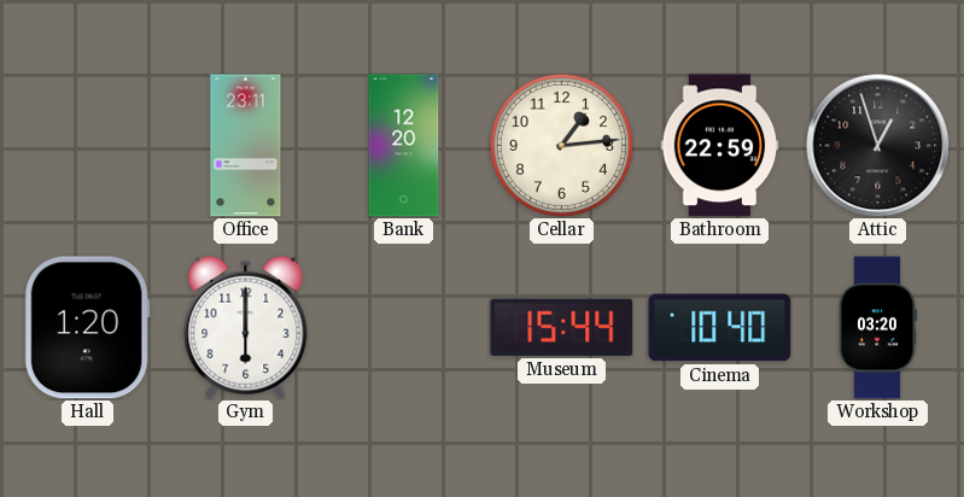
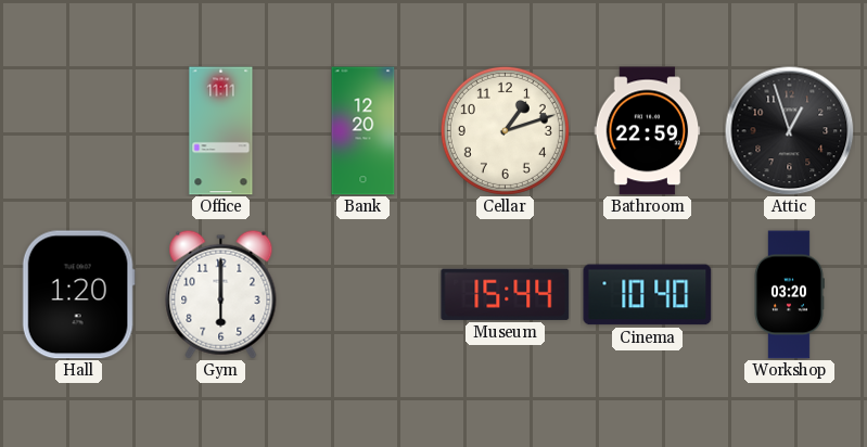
Office: 23:11 -> 11:11 (221, 131)
Cellar: 1:14 -> 1:12 (505, 130)
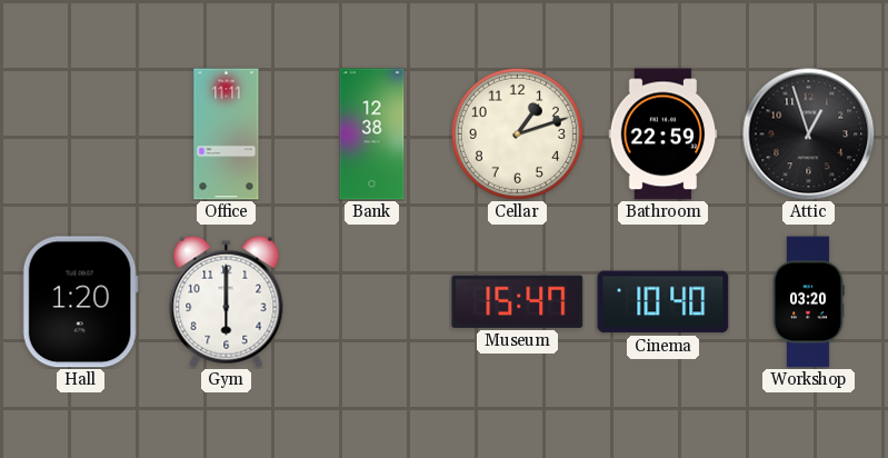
Bank: 12:20 -> 12:38 (372, 135)
Museum: 15:44 -> 15:47 (518, 301)
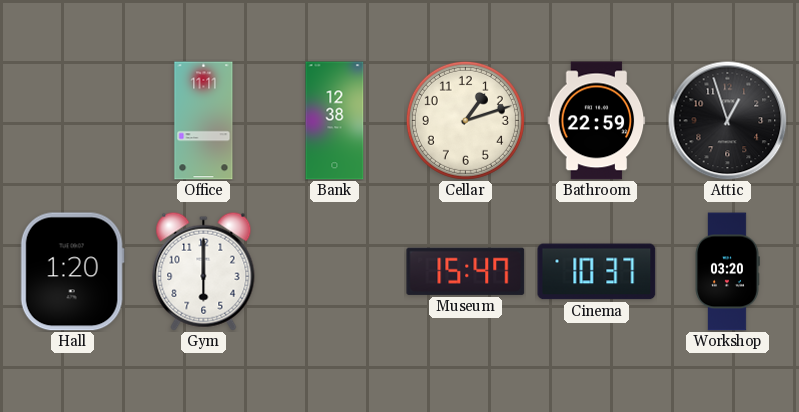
Cinema: 10:40 -> 10:37 (597, 272)
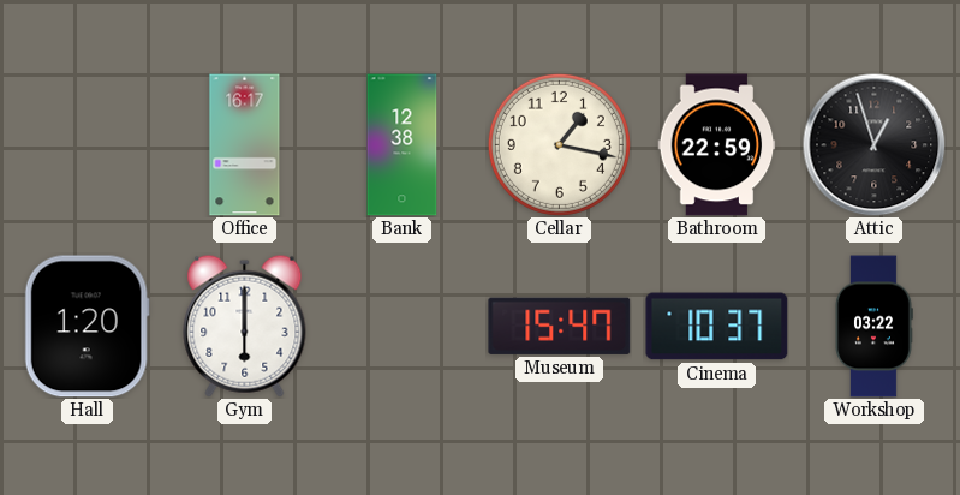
Office: 11:11 -> 16:17 (245, 145)
Cellar: 1:12 -> 1:17 (559, 144)
Workshop: 03:20 -> 03:22 (873, 327)
